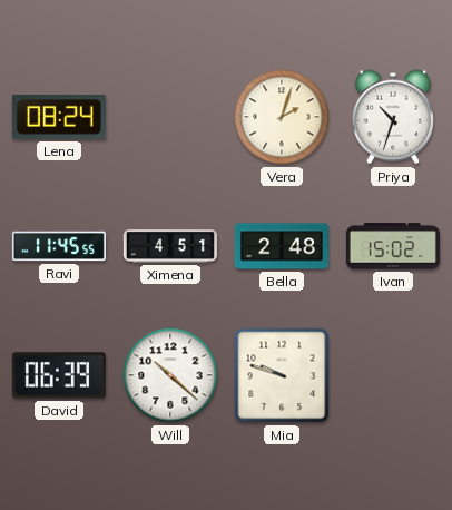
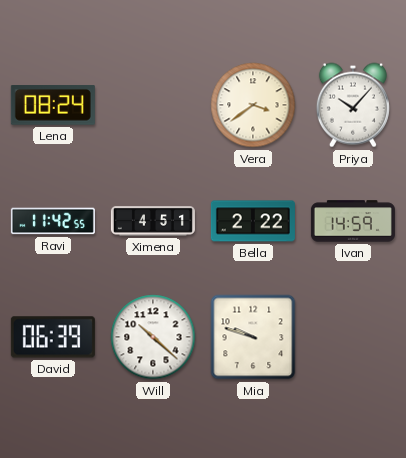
Vera: 2:03 -> 3:39 (253, 105)
Priya: 10:33 -> 10:07 (353, 105)
Ravi: 11:45 -> 11:42 (53, 221)
Bella: 2:48 -> 2:22 (253, 221)
Ivan: 15:02 -> 14:59 (353, 221)
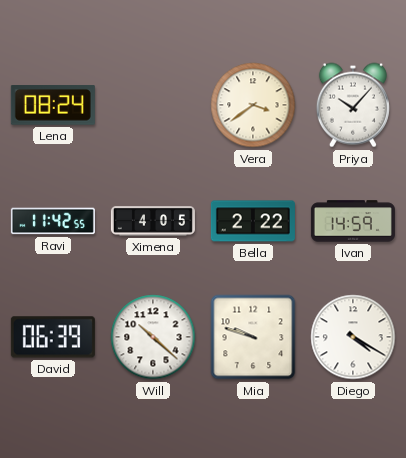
Ximena: 4:51 -> 4:05 (153, 221)
Diego: none -> 4:20 (353, 337)
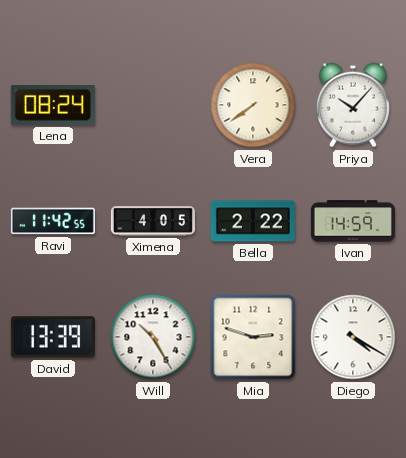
Vera: 3:39 -> 7:39 (253, 105)
David: 06:39 -> 13:39 (53, 337)
Will: 10:22 -> 10:25 (153, 337)
Mia: 9:48 -> 2:48 (253, 337)
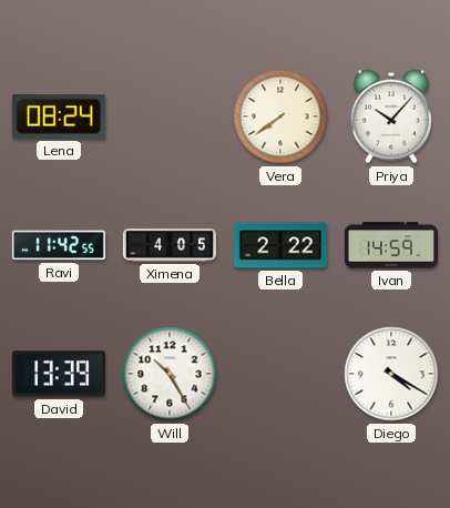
Mia: 2:48 -> none (253, 337)
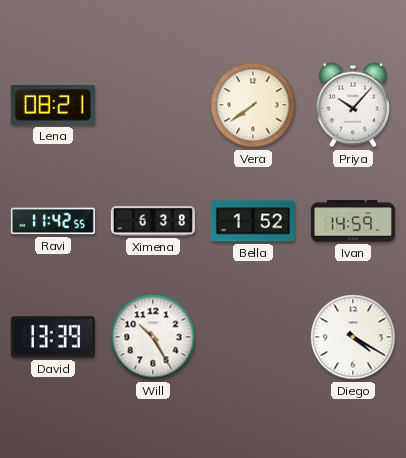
Lena: 08:24 -> 08:21 (53, 106)
Ximena: 4:05 -> 6:38 (153, 221)
Bella: 2:22 -> 1:52 (253, 221)
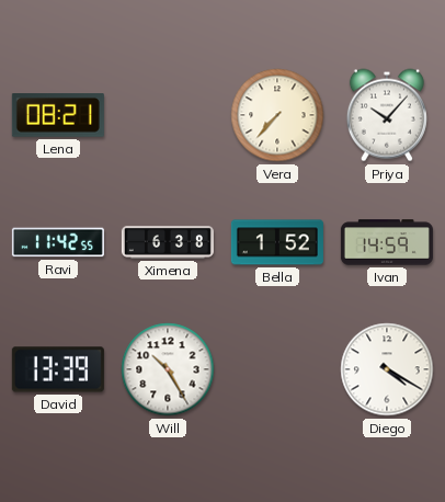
Vera: 7:39 -> 7:37 (277, 115)
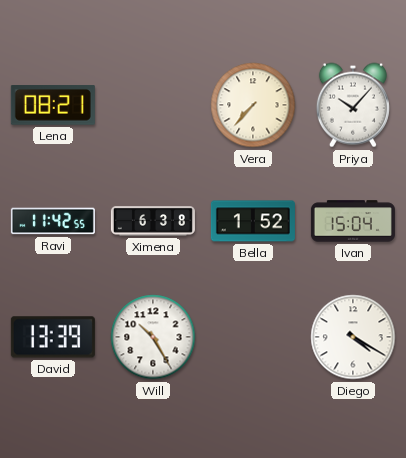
Ivan: 14:59 -> 15:04 (353, 221)
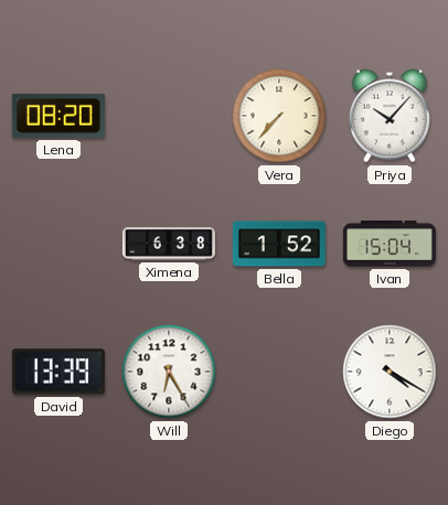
Lena: 08:21 -> 08:20 (58, 117)
Ravi: 11:42 -> none (53, 221)
Will: 10:25 -> 6:25 (169, 372)
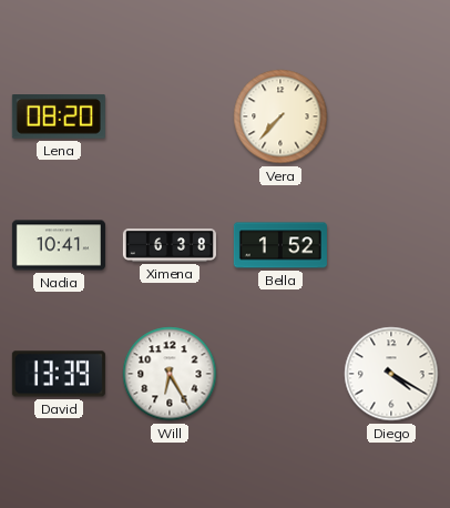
Priya: 10:07 -> none (390, 116)
Nadia: none -> 10:41 (59, 245)
Ivan: 15:04 -> none (390, 244)
